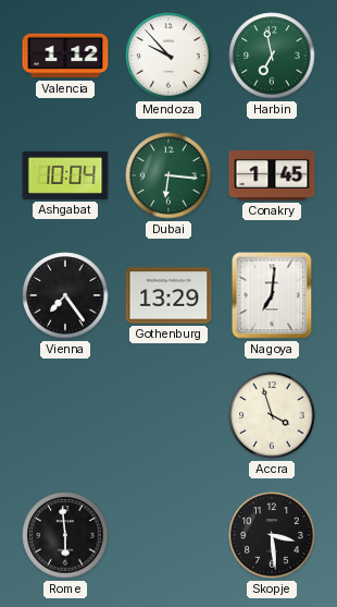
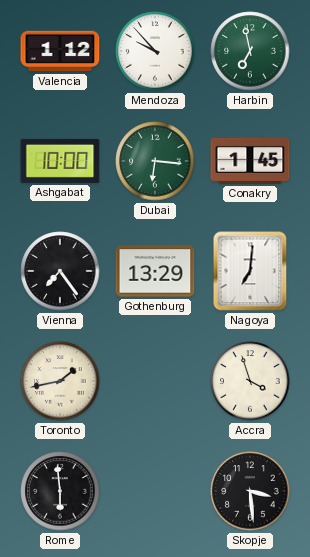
Ashgabat: 10:04 -> 10:00 (60, 161)
Toronto: none -> 1:43 (60, 381)
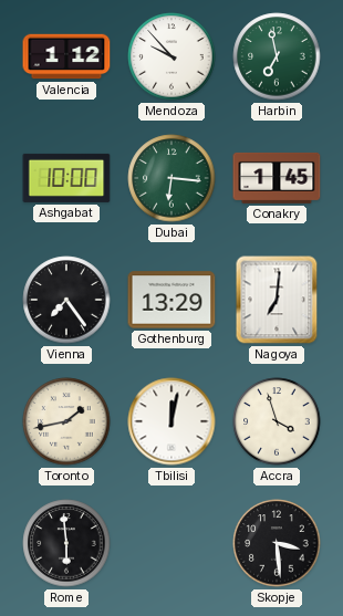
Tbilisi: none -> 12:02 (171, 421)
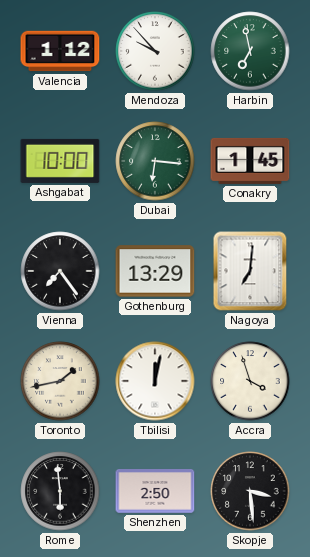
Shenzhen: none -> 2:50 (155, 492)
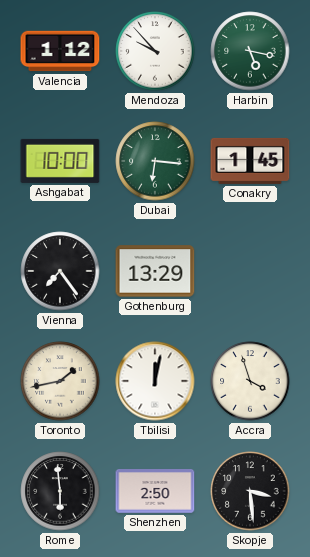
Harbin: 6:58 -> 5:17 (250, 51)
Nagoya: 7:01 -> none (250, 271)
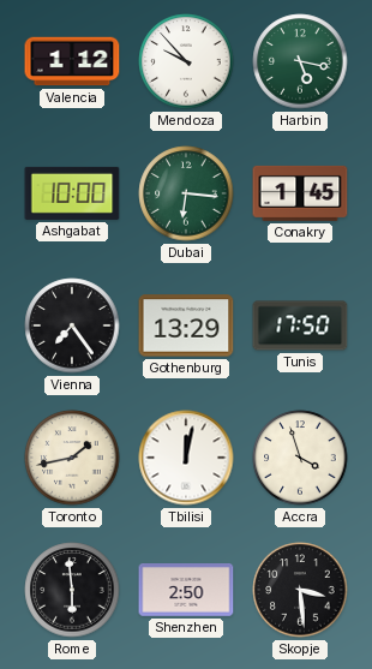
Tunis: none -> 17:50 (300, 325)
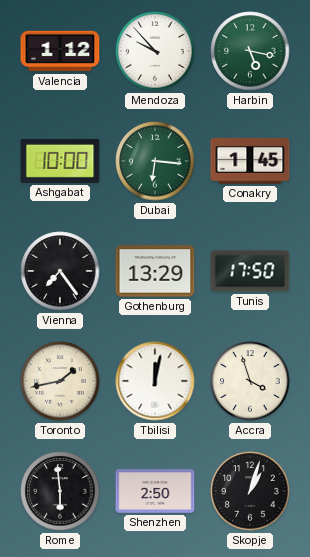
Skopje: 3:29 -> 1:03 (250, 491)
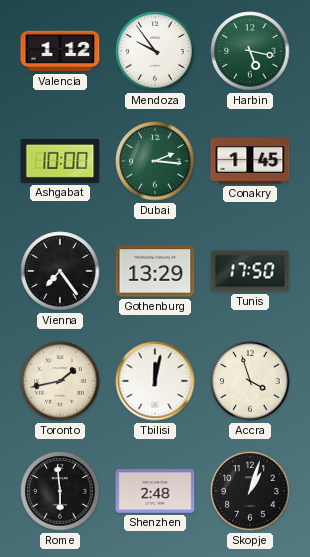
Mendoza: 9:53 -> 9:54 (155, 51)
Dubai: 6:16 -> 2:16 (155, 161)
Shenzhen: 2:50 -> 2:48 (155, 492)
